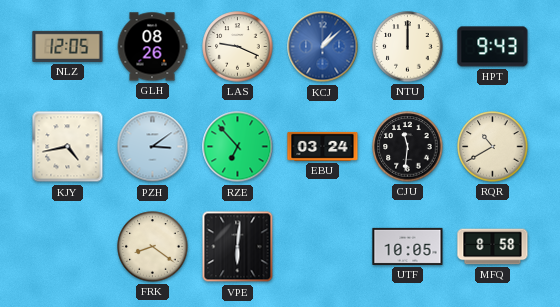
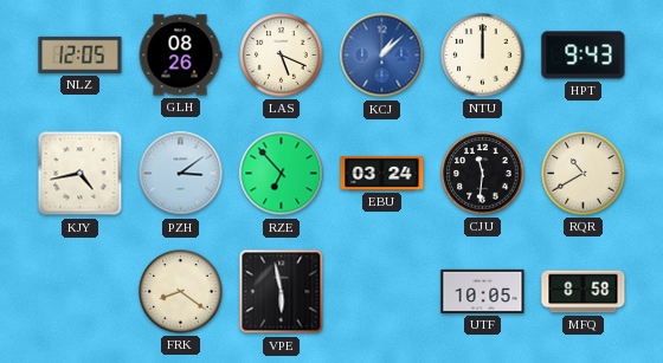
LAS: 9:19 -> 5:19 (282, 56)
VPE: 6:01 -> 5:58 (282, 292)
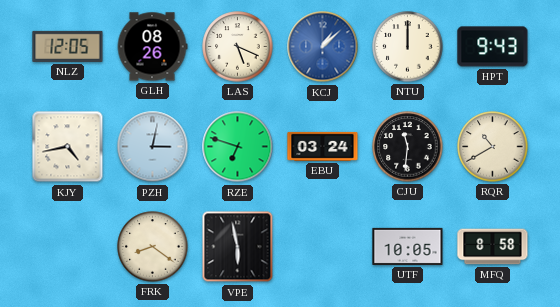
PZH: 3:09 -> 3:02 (153, 147)
RZE: 6:53 -> 6:48 (238, 147)
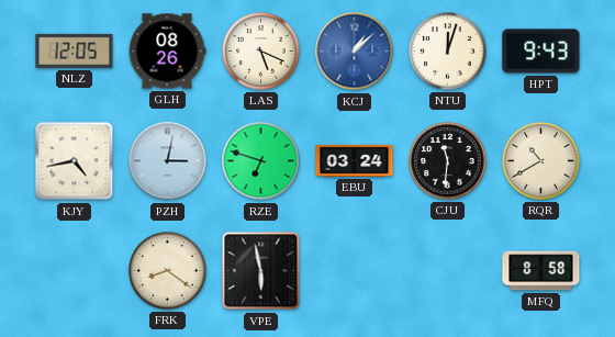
NTU: 12:00 -> 12:03 (448, 52)
UTF: 10:05 -> none (408, 246)
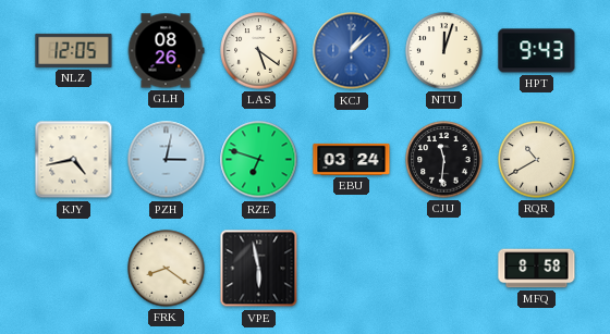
LAS: 5:19 -> 5:21 (259, 51)
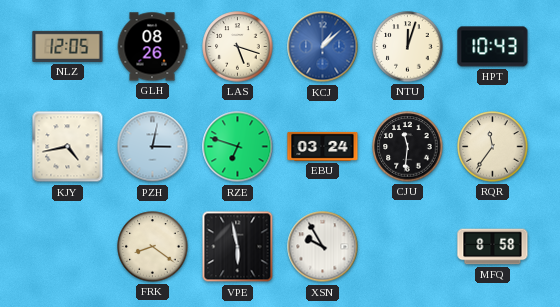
LAS: 5:21 -> 5:18 (238, 47)
HPT: 9:43 -> 10:43 (493, 47)
RQR: 10:40 -> 11:36 (493, 147)
XSN: none -> 9:55 (323, 247)
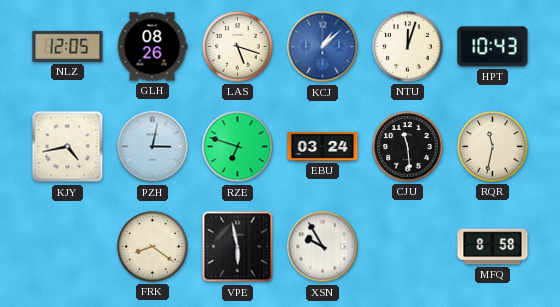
CJU: 11:31 -> 11:29 (408, 147)
RQR: 11:36 -> 11:32 (493, 147)
